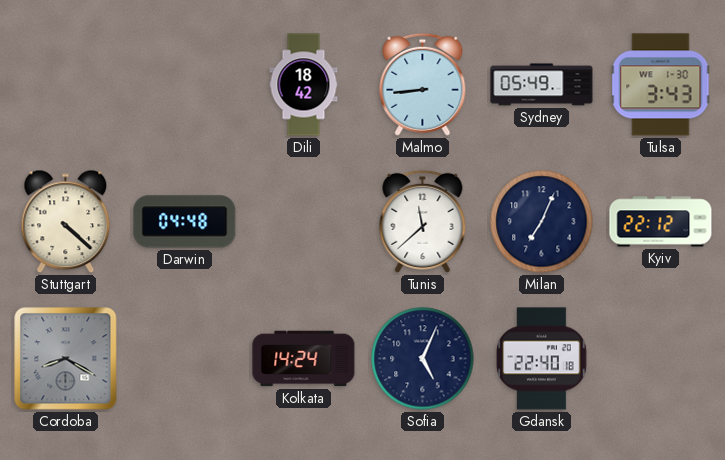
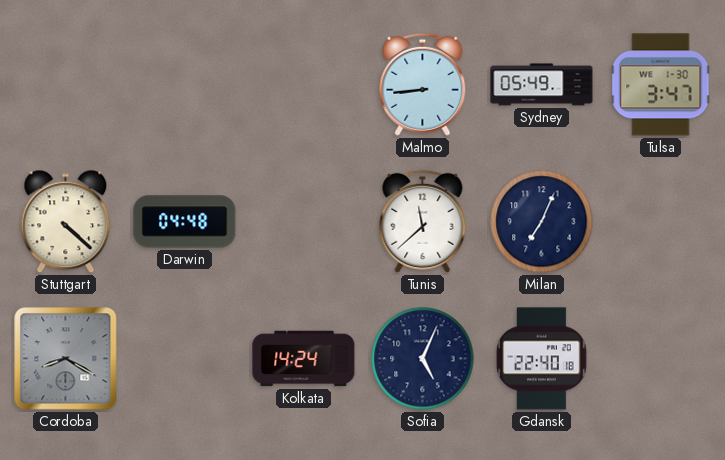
Dili: 18:42 -> none (304, 85)
Tulsa: 3:43 -> 3:47 (661, 85)
Kyiv: 22:12 -> none (661, 222)
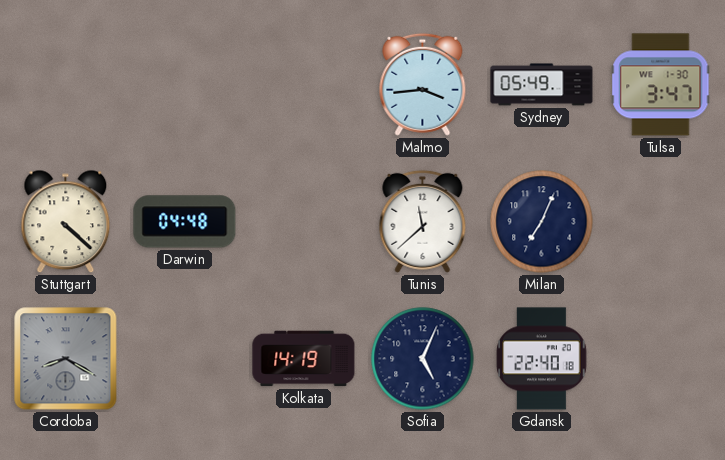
Malmo: 8:44 -> 3:44 (423, 84)
Kolkata: 14:24 -> 14:19 (304, 359)
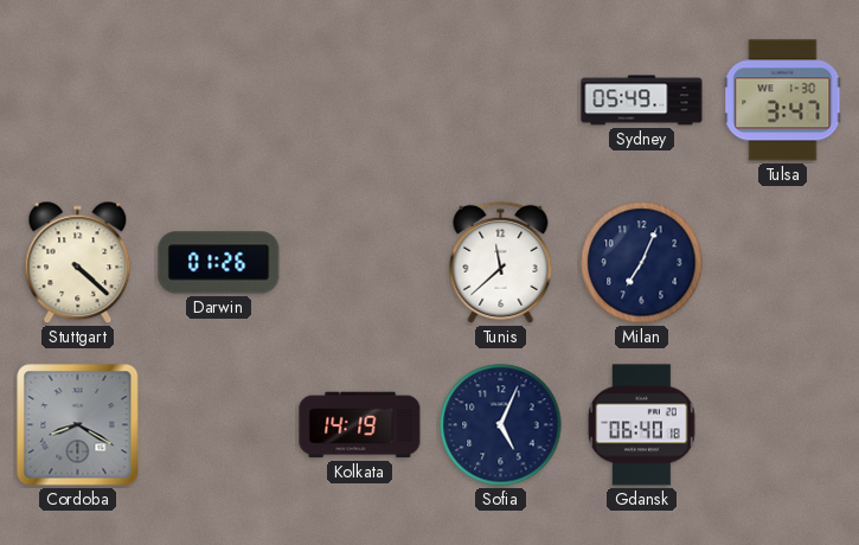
Malmo: 3:44 -> none (423, 84)
Darwin: 04:48 -> 01:26 (219, 263)
Gdansk: 22:40 -> 06:40 (642, 425)
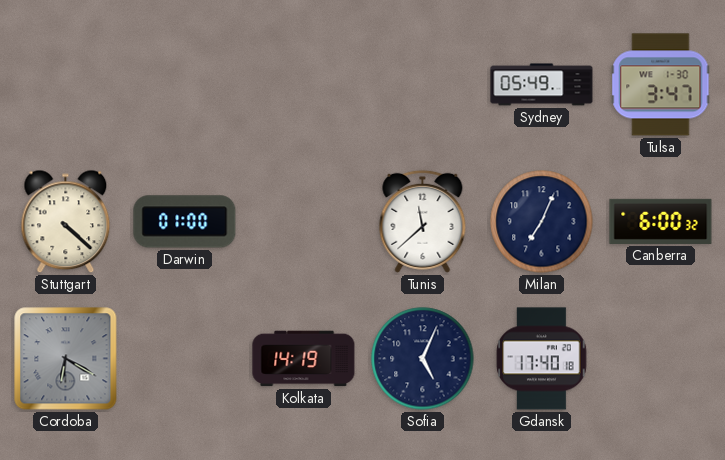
Darwin: 01:26 -> 01:00 (185, 222)
Canberra: none -> 6:00 (661, 221)
Cordoba: 8:20 -> 6:20 (66, 359)
Gdansk: 06:40 -> 17:40 (542, 359)
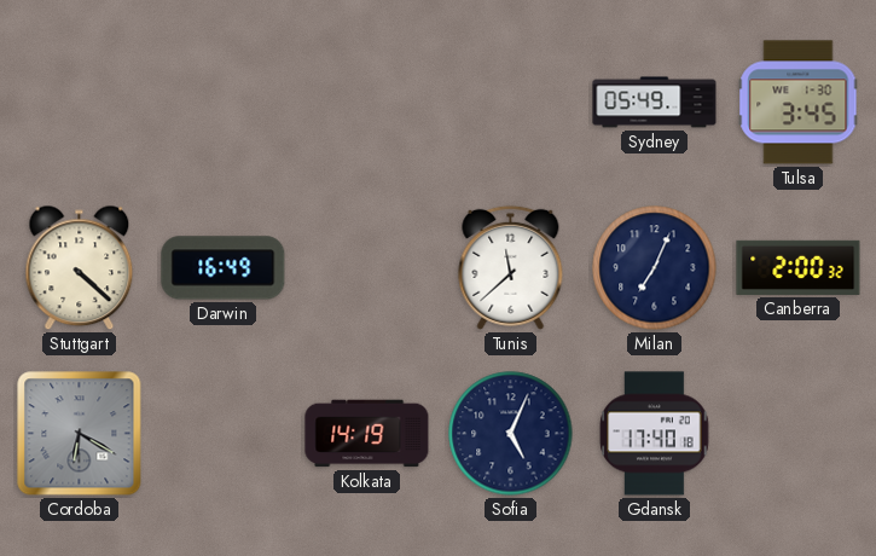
Tulsa: 3:47 -> 3:45 (799, 103)
Darwin: 01:00 -> 16:49 (224, 268)
Canberra: 6:00 -> 2:00 (799, 267)
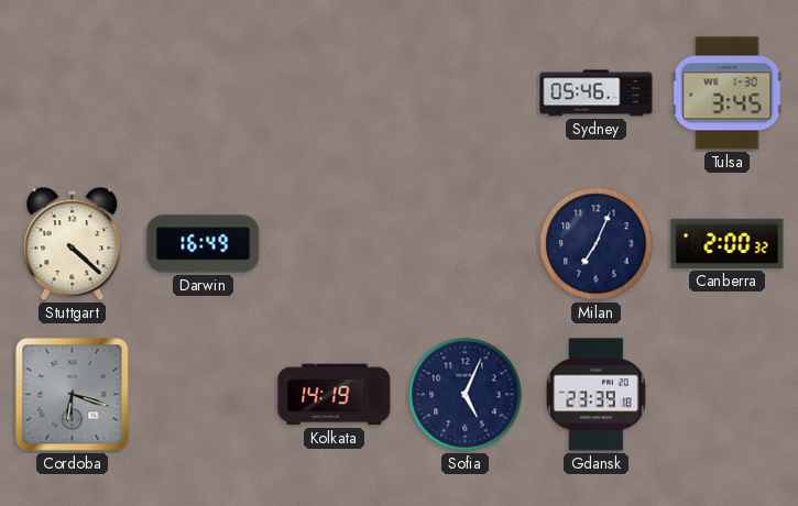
Sydney: 05:49 -> 05:46 (597, 94)
Tunis: 11:38 -> none (511, 267)
Cordoba: 6:20 -> 6:18 (73, 395)
Gdansk: 17:40 -> 23:39 (597, 395)
